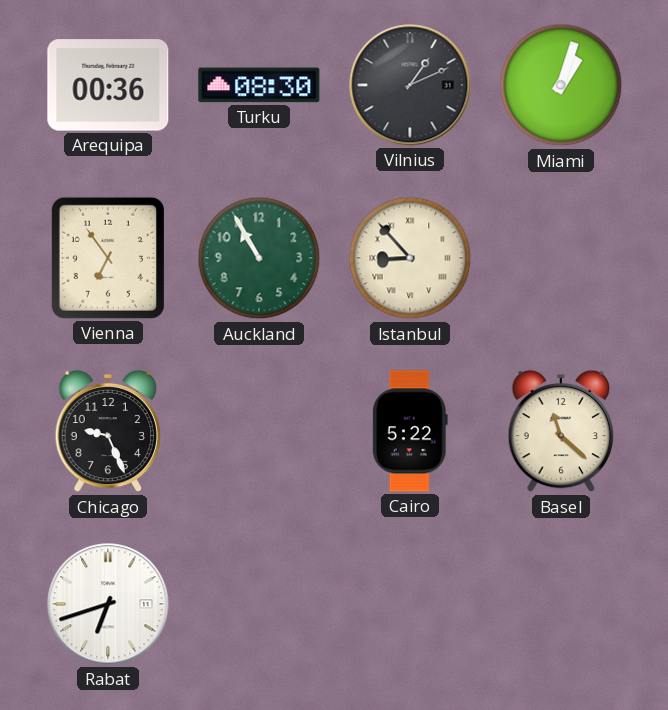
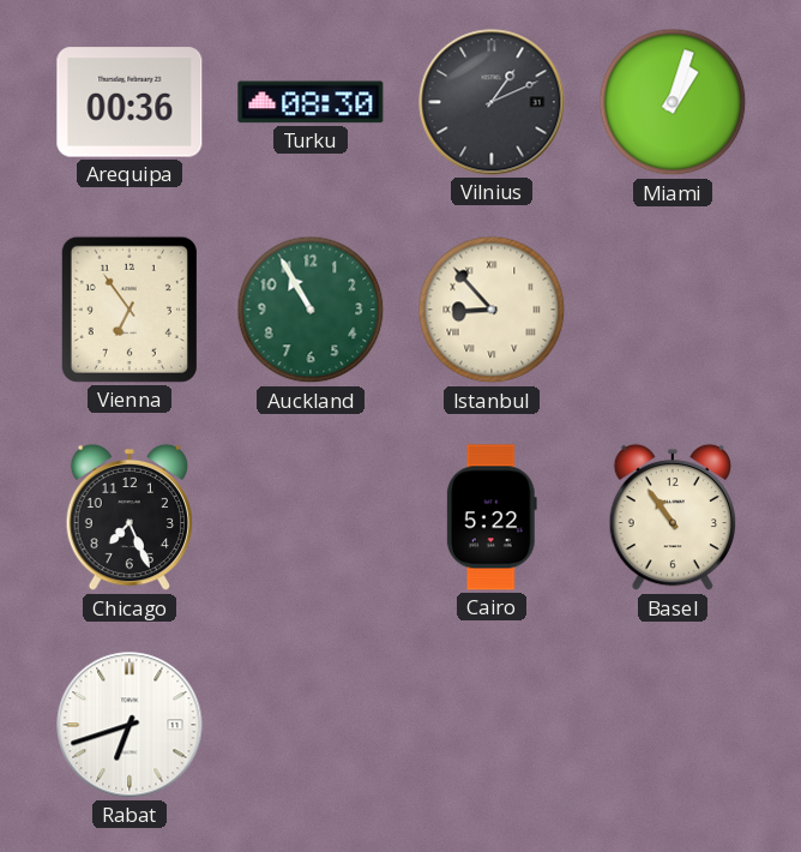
Chicago: 9:26 -> 7:26 (128, 517)
Basel: 11:22 -> 10:54 (671, 517)
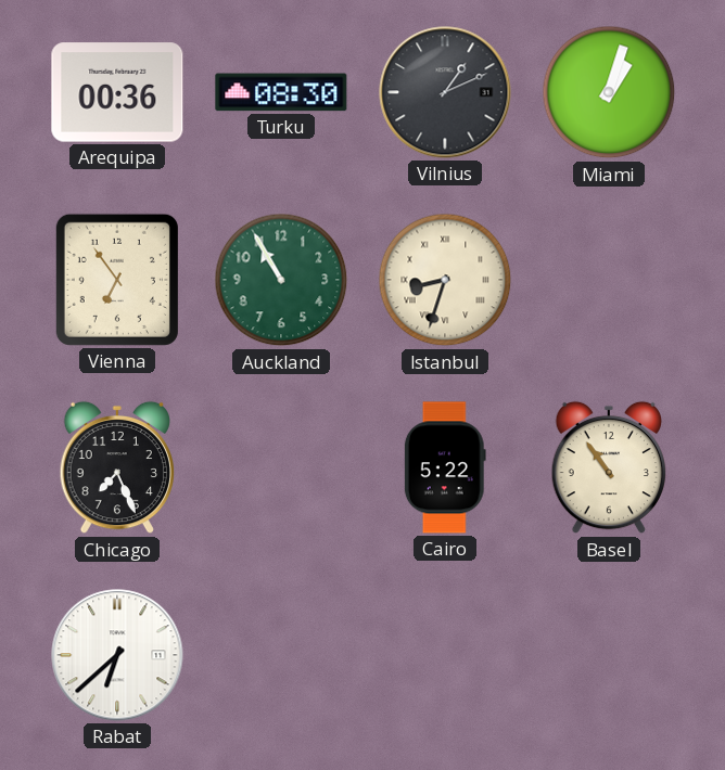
Istanbul: 8:53 -> 8:33 (445, 280)
Rabat: 6:42 -> 6:38 (117, 655)
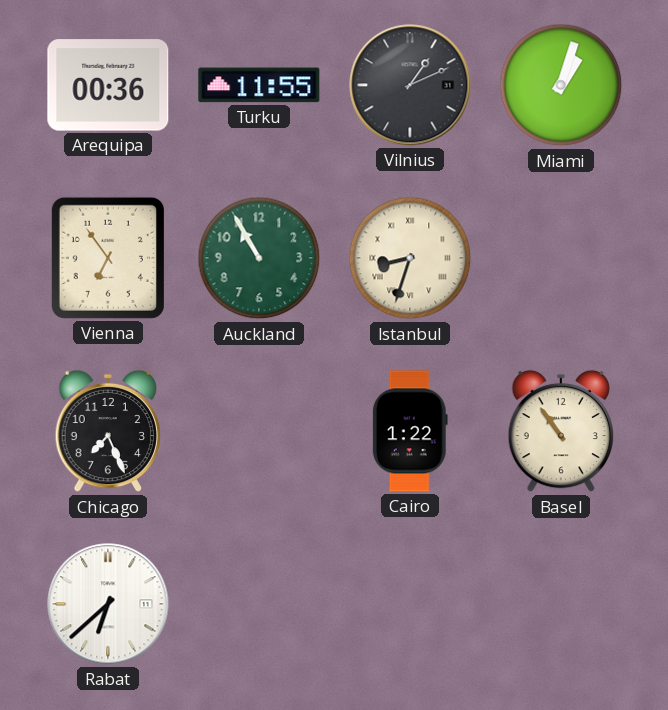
Turku: 08:30 -> 11:55 (259, 85)
Cairo: 5:22 -> 1:22 (410, 431)
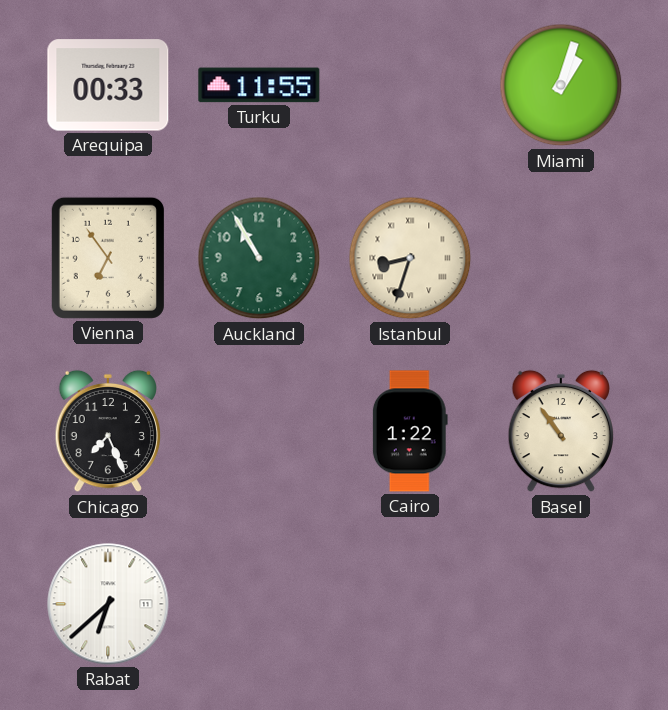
Arequipa: 00:36 -> 00:33 (108, 85)
Vilnius: 1:11 -> none (410, 85)
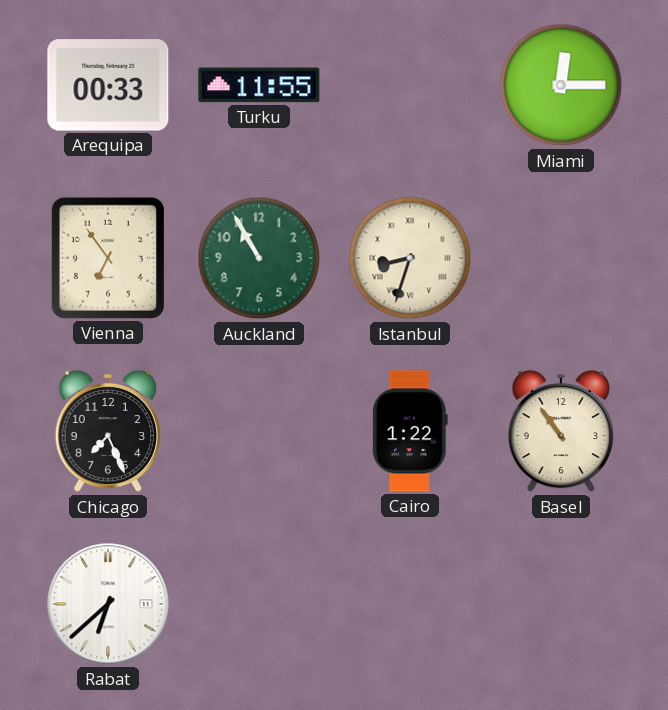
Miami: 1:03 -> 12:15 (561, 85)
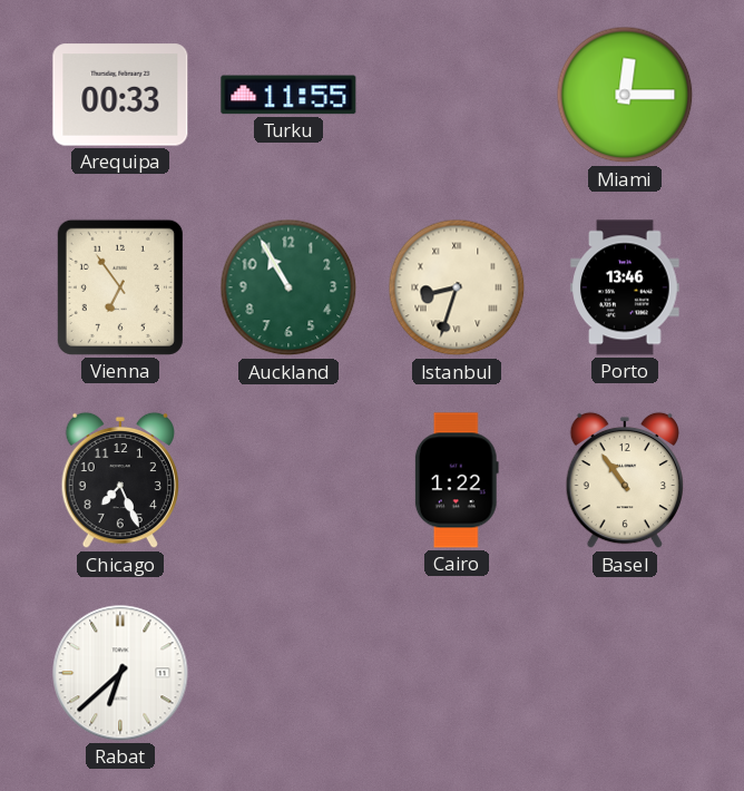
Porto: none -> 13:46 (625, 287)
